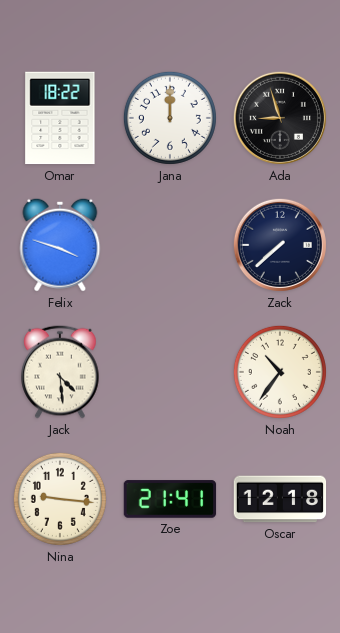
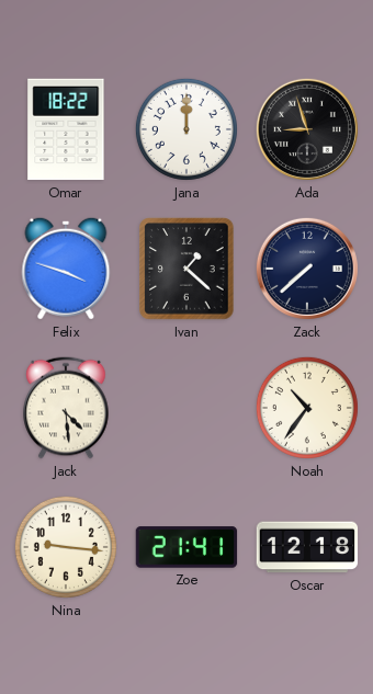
Ivan: none -> 1:22 (187, 269)
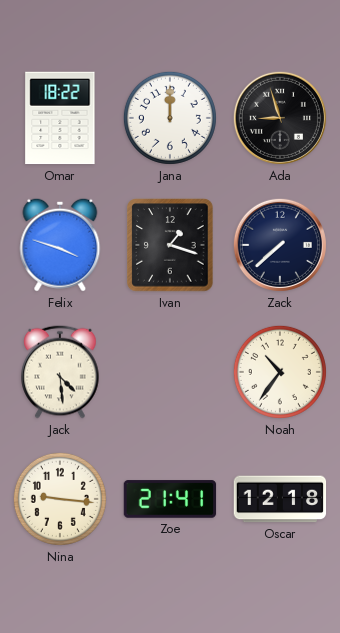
Ivan: 1:22 -> 1:18 (170, 245)
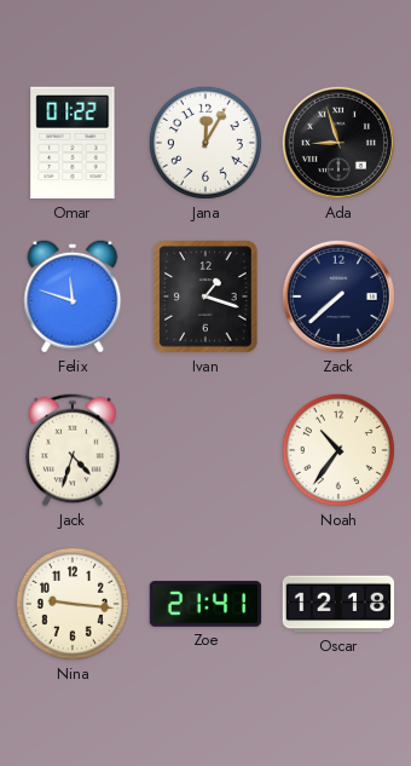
Omar: 18:22 -> 01:22 (73, 143)
Jana: 12:00 -> 12:05 (205, 143)
Felix: 3:48 -> 11:48 (73, 296)
Jack: 4:29 -> 4:33 (73, 450)
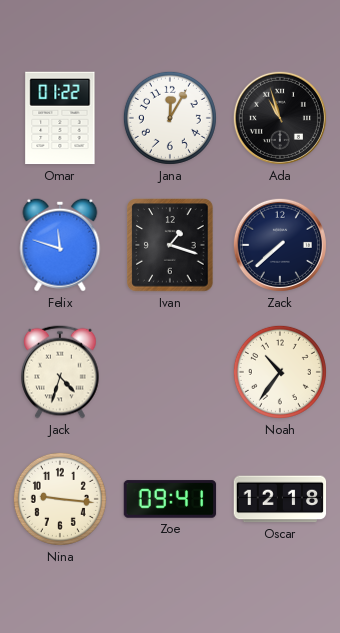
Ada: 8:57 -> 10:57 (280, 118)
Zoe: 21:41 -> 09:41 (170, 499)
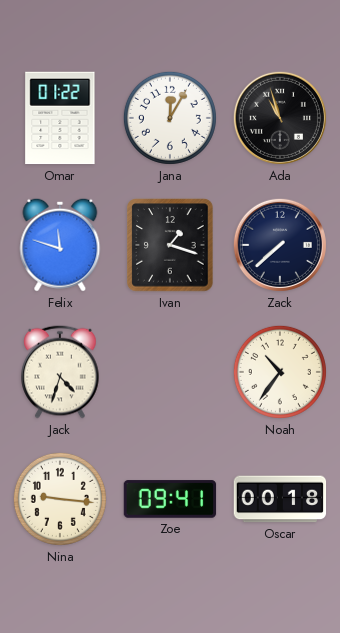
Oscar: 12:18 -> 00:18 (280, 499)
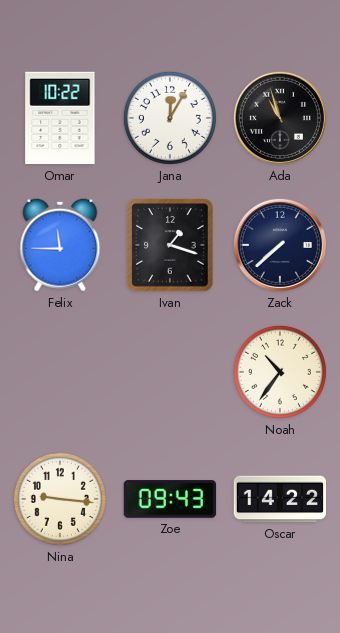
Omar: 01:22 -> 10:22 (60, 118)
Felix: 11:48 -> 11:45 (60, 245)
Jack: 4:33 -> none (60, 372)
Zoe: 09:41 -> 09:43 (170, 499)
Oscar: 00:18 -> 14:22 (280, 499)
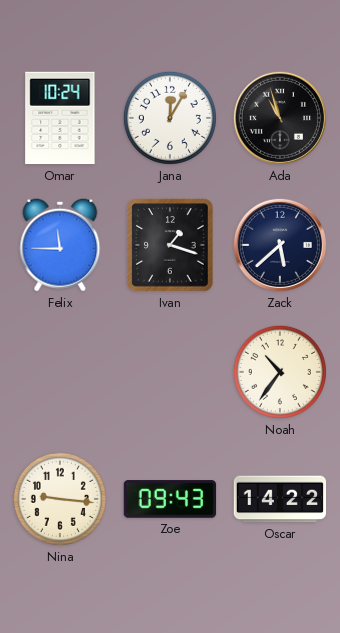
Omar: 10:22 -> 10:24 (60, 118)
Zack: 7:38 -> 5:38 (280, 245)
